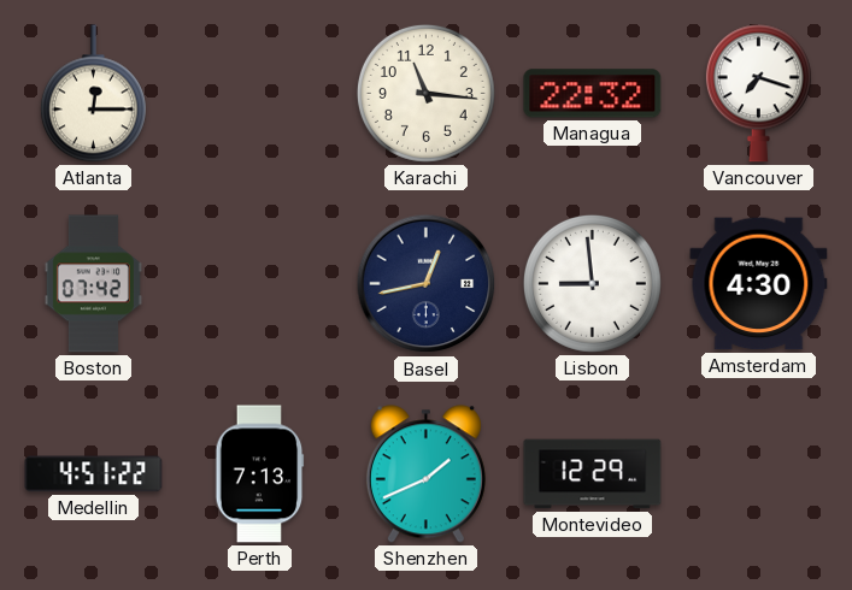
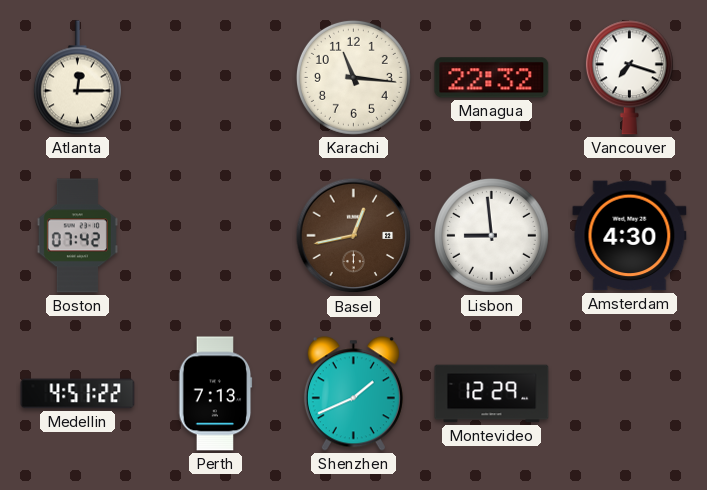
Basel dial: navy -> brown (354, 236)
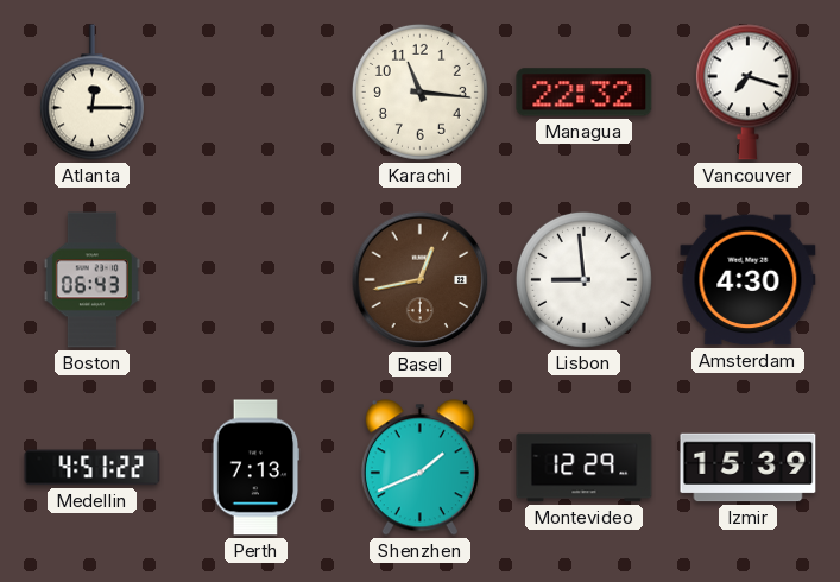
Boston: 07:42 -> 06:43 (91, 280)
Izmir: none -> 15:39 (749, 468)
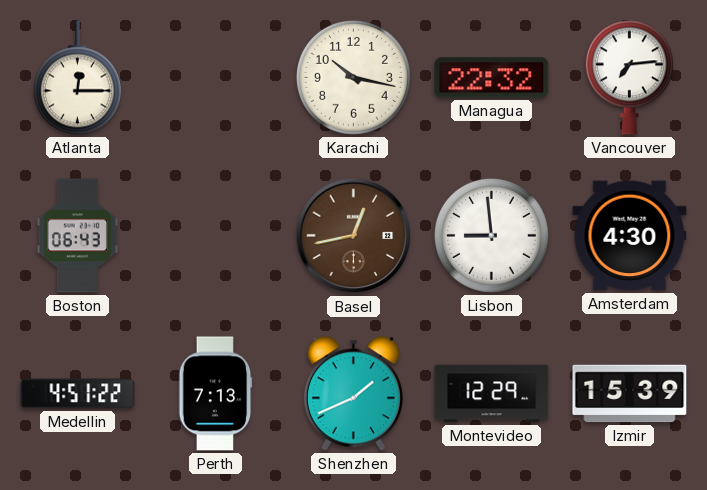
Karachi: 11:16 -> 10:17 (353, 77)
Vancouver: 7:18 -> 7:14 (629, 78)
